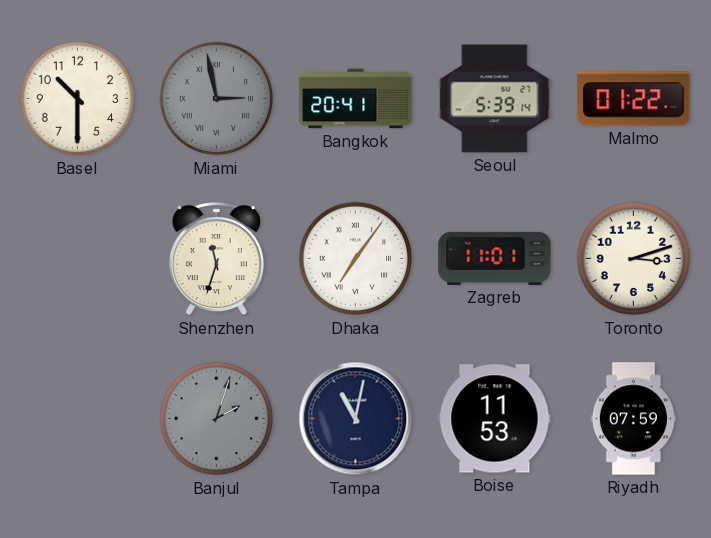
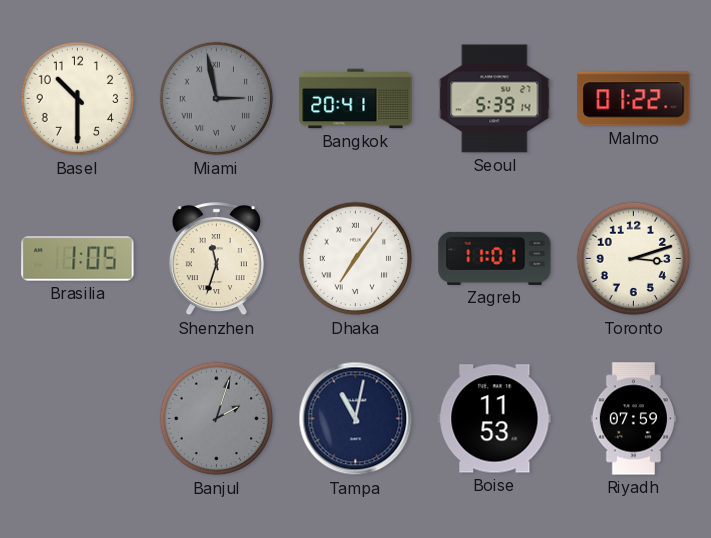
Brasilia: none -> 1:05 (78, 259)
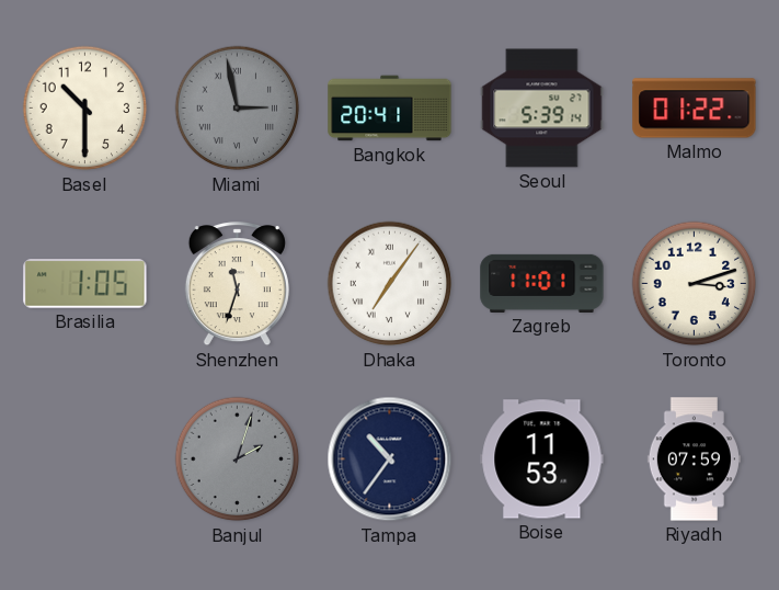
Tampa: 11:02 -> 10:36 (390, 459)
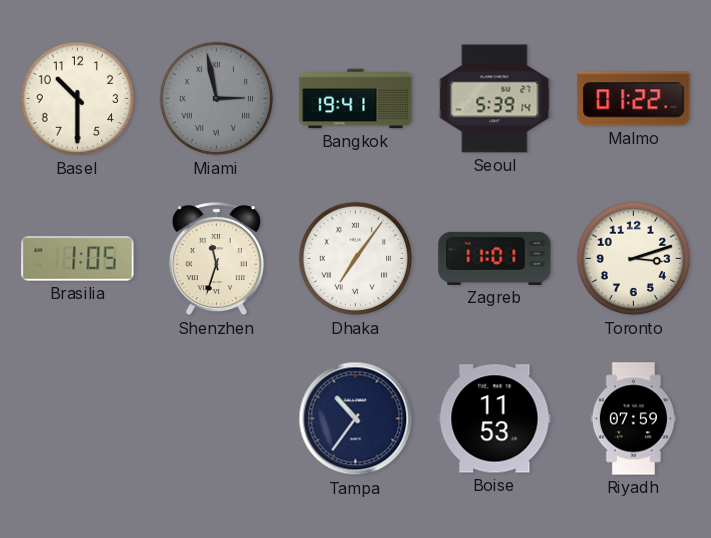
Bangkok: 20:41 -> 19:41 (356, 99)
Banjul: 2:03 -> none (238, 459)
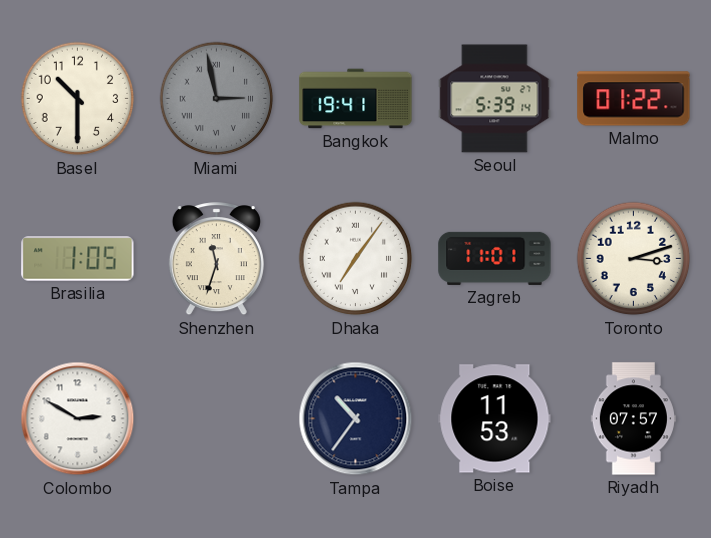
Colombo: none -> 2:50 (78, 419)
Riyadh: 07:59 -> 07:57 (633, 419)
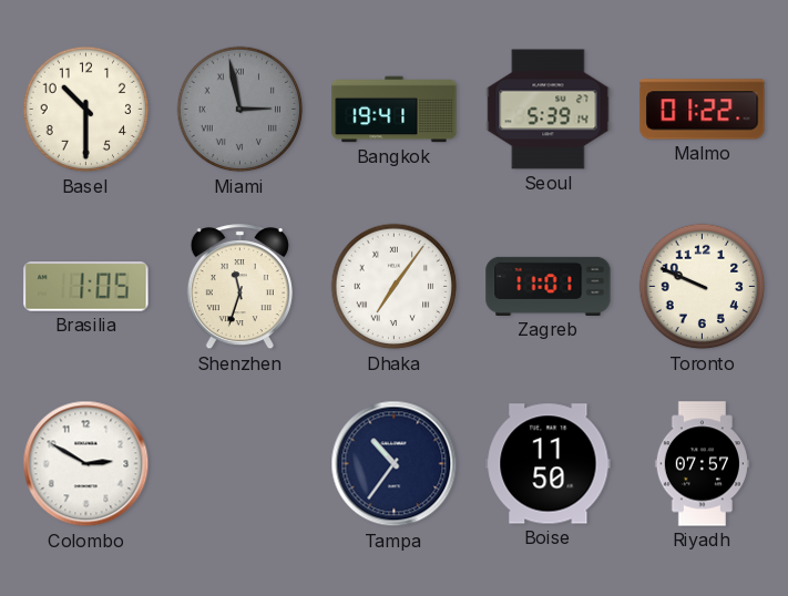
Toronto: 3:12 -> 9:49 (703, 287)
Boise: 11:53 -> 11:50 (549, 464)
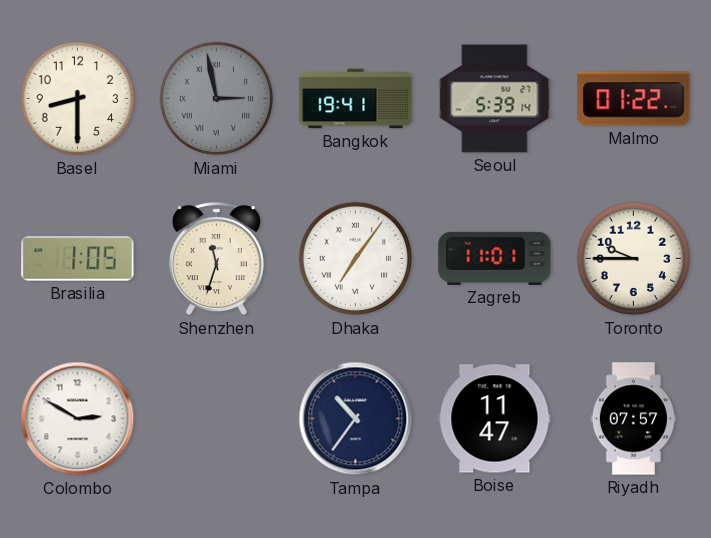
Basel: 10:30 -> 8:30 (78, 99)
Toronto: 9:49 -> 9:45 (634, 259)
Boise: 11:50 -> 11:47 (495, 419)
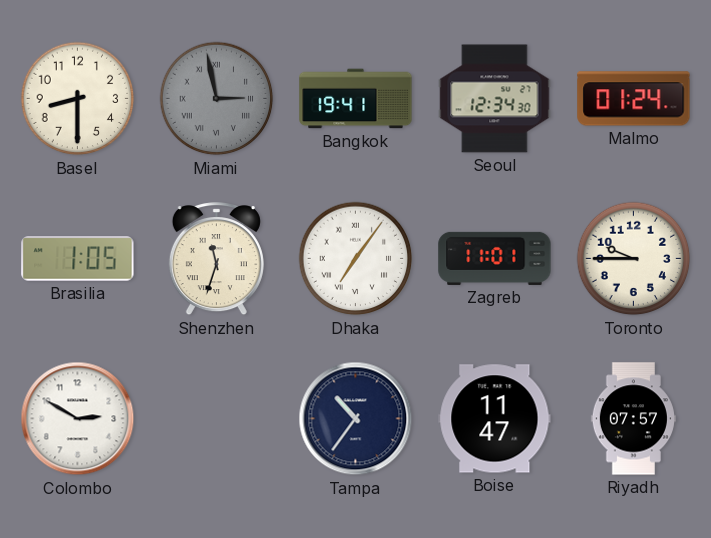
Seoul: 5:39 -> 12:34 (495, 99)
Malmo: 01:22 -> 01:24 (634, 99)
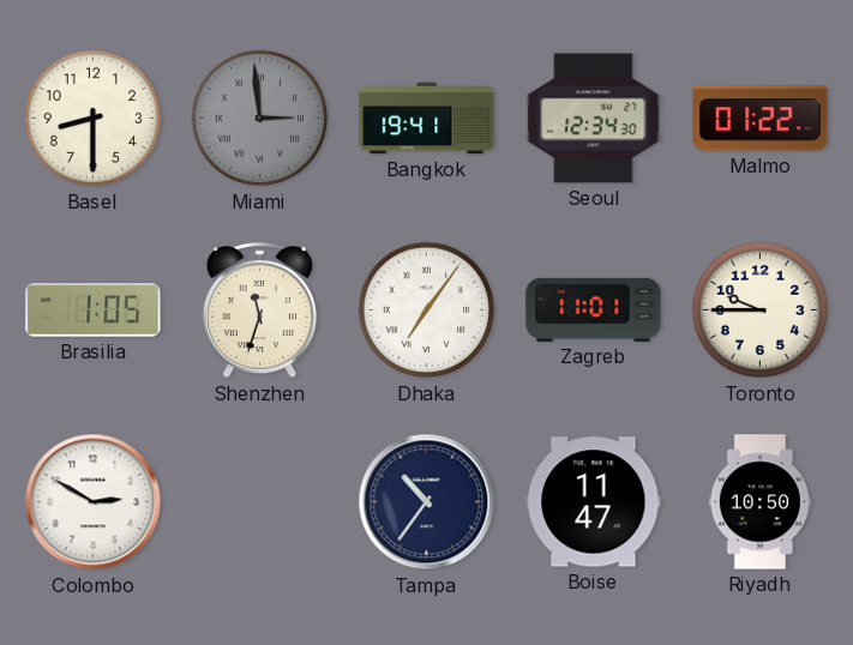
Miami: 2:58 -> 2:59 (260, 119)
Malmo: 01:24 -> 01:22 (761, 119)
Riyadh: 07:57 -> 10:50 (759, 502)
